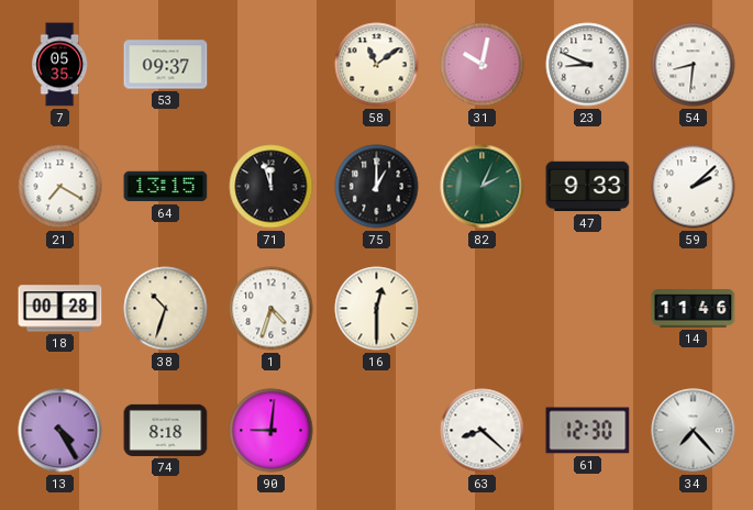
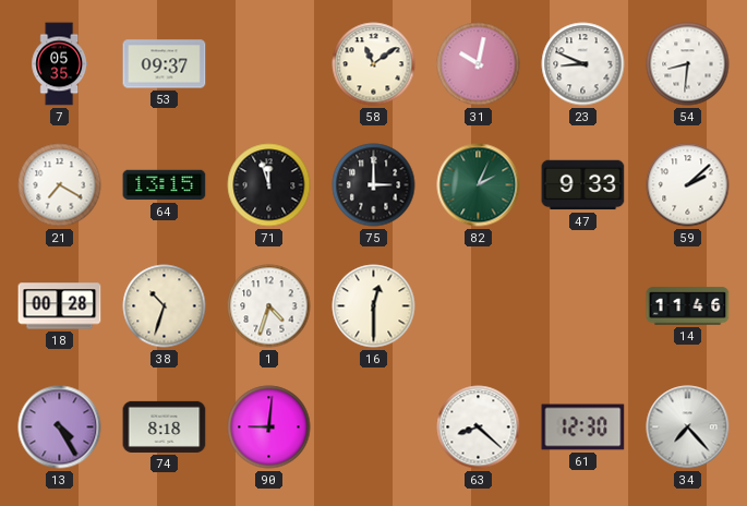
75: 1:00 -> 3:00 (374, 185)
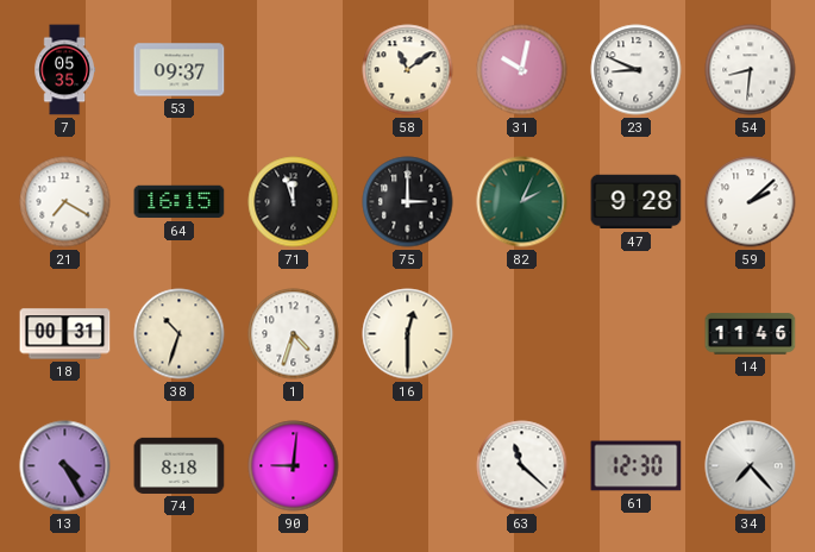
64: 13:15 -> 16:15 (180, 202)
47: 9:33 -> 9:28 (637, 202)
18: 00:28 -> 00:31 (65, 334)
63: 8:22 -> 11:22 (522, 466)
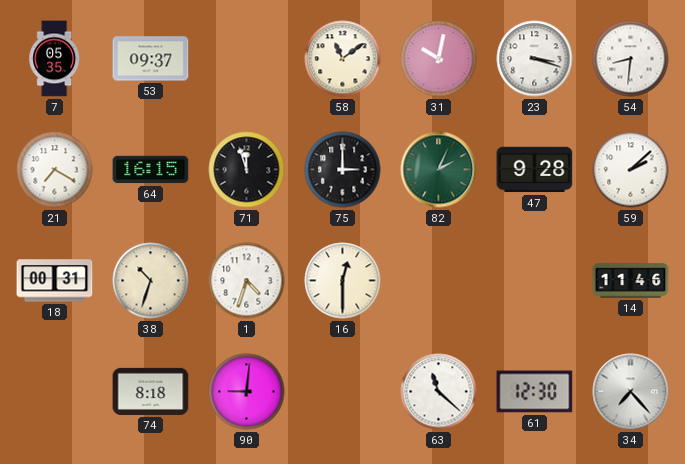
23: 8:49 -> 3:18 (535, 59)
13: 4:25 -> none (65, 466)
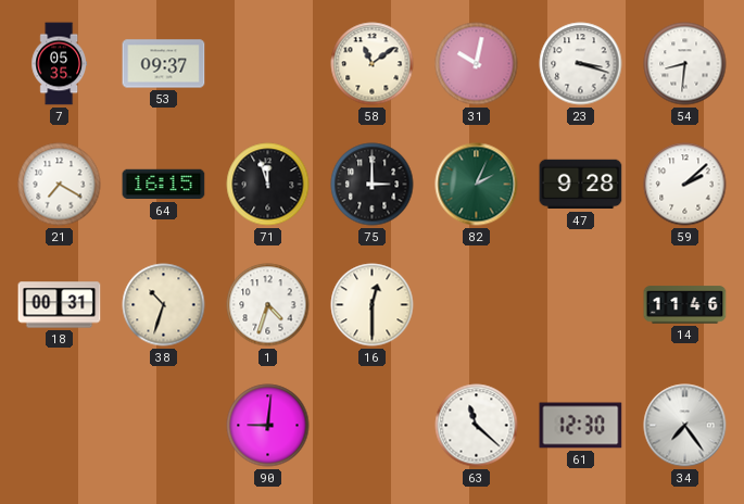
74: 8:18 -> none (151, 391)
34: 7:23 -> 7:24 (685, 426)
